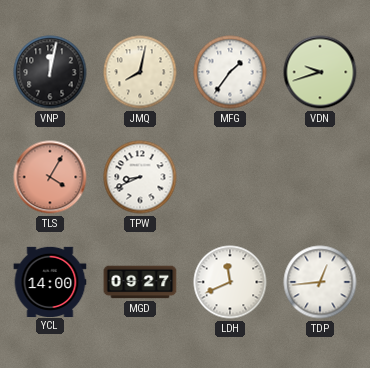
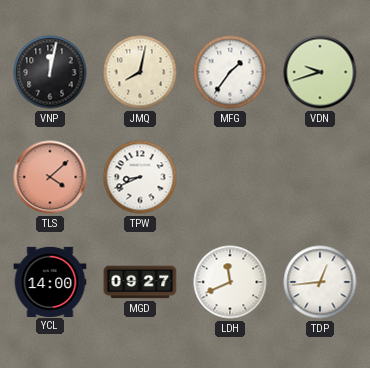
TLS: 4:05 -> 4:08 (50, 177)
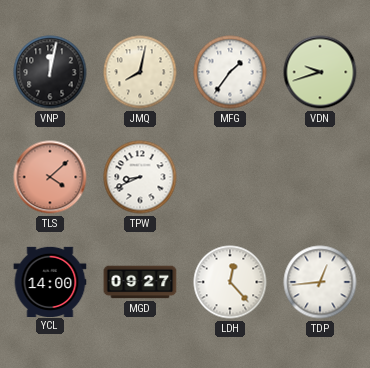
LDH: 11:41 -> 12:23 (230, 282)
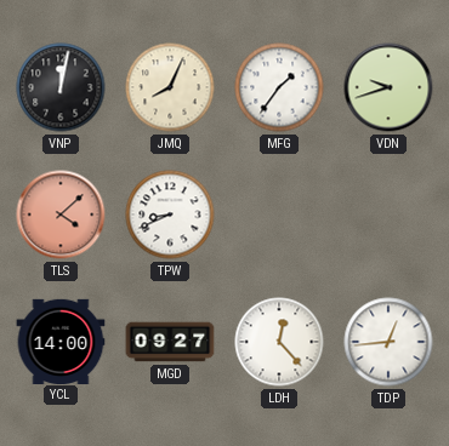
JMQ: 8:02 -> 8:04 (170, 87)
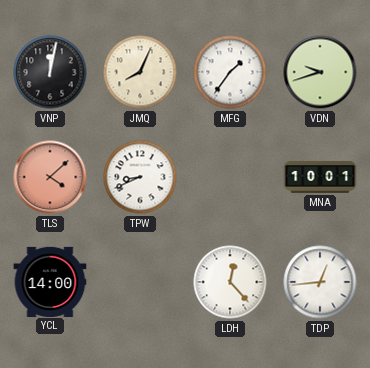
MNA: none -> 10:01 (320, 177)
MGD: 09:27 -> none (170, 342)
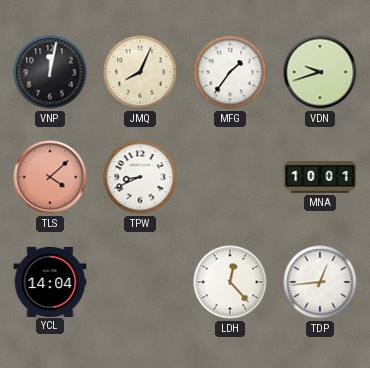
YCL: 14:00 -> 14:04 (50, 281)
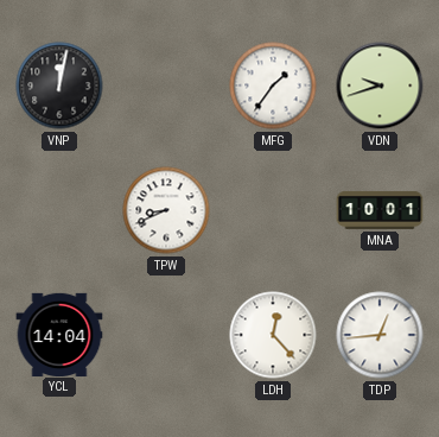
JMQ: 8:04 -> none (140, 72)
TLS: 4:08 -> none (50, 177)
